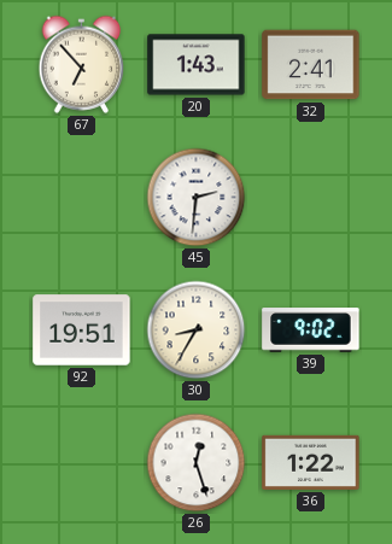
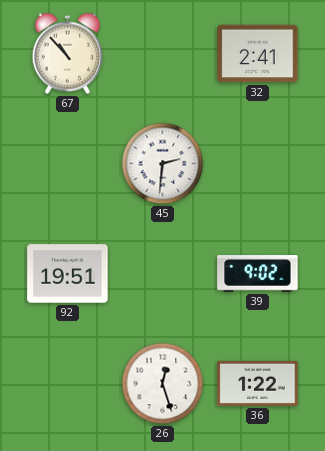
67: 6:53 -> 10:53 (68, 53)
20: 1:43 -> none (197, 65)
30: 8:35 -> none (197, 331)
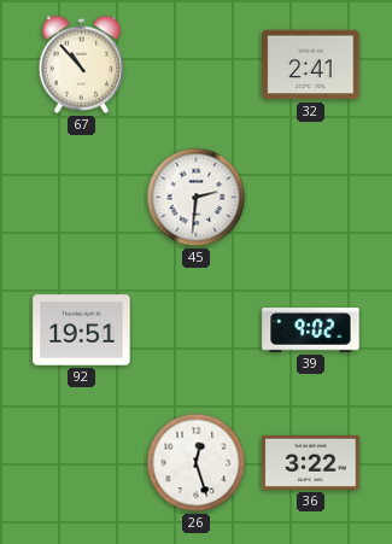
36: 1:22 -> 3:22 (311, 462)
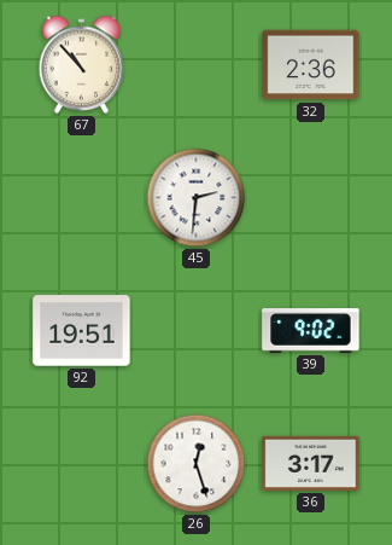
32: 2:41 -> 2:36 (311, 65)
36: 3:22 -> 3:17 (311, 463)
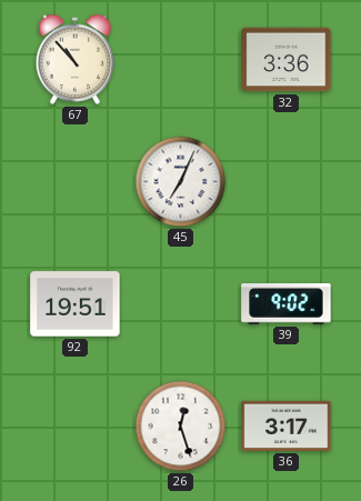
32: 2:36 -> 3:36 (287, 60)
45: 2:31 -> 7:04 (181, 182)
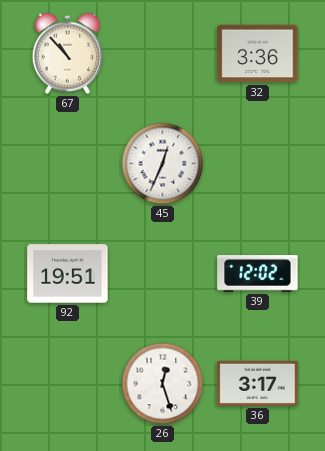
45: 7:04 -> 12:34 (163, 164)
39: 9:02 -> 12:02 (258, 274)
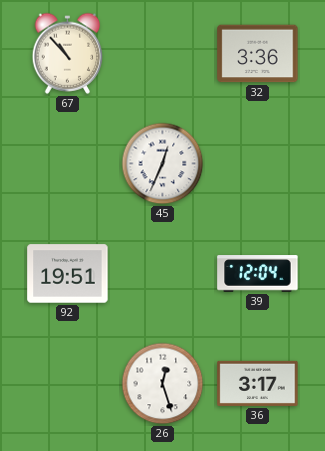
39: 12:02 -> 12:04 (258, 274)
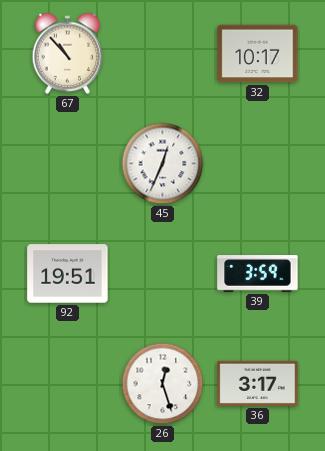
32: 3:36 -> 10:17 (258, 54)
39: 12:04 -> 3:59 (258, 274)
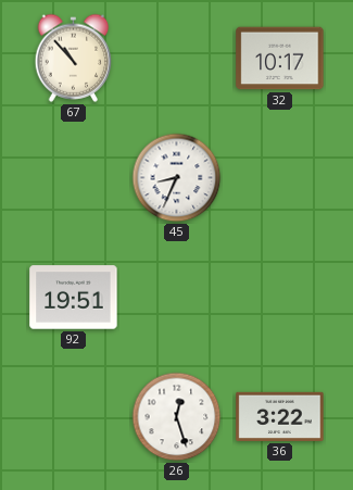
45: 12:34 -> 8:34 (177, 178)
39: 3:59 -> none (258, 274)
36: 3:17 -> 3:22 (280, 416)
